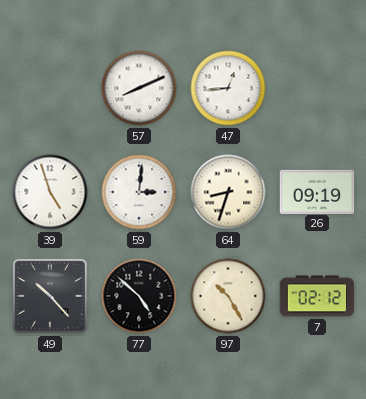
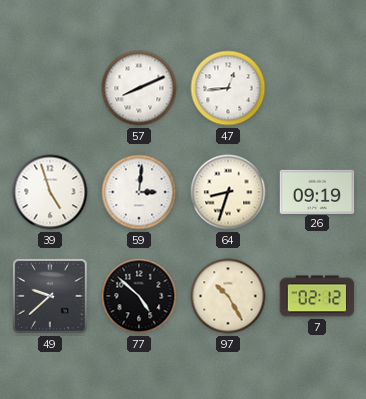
49: 10:23 -> 9:38 (50, 296)
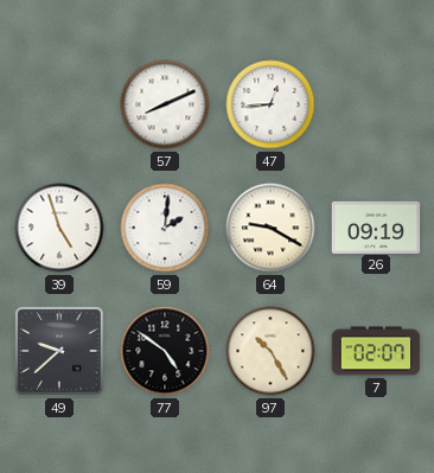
59: 3:01 -> 2:01 (165, 228)
64: 8:33 -> 9:20 (270, 228)
77: 4:52 -> 4:51 (165, 351)
7: 02:12 -> 02:07 (376, 351)
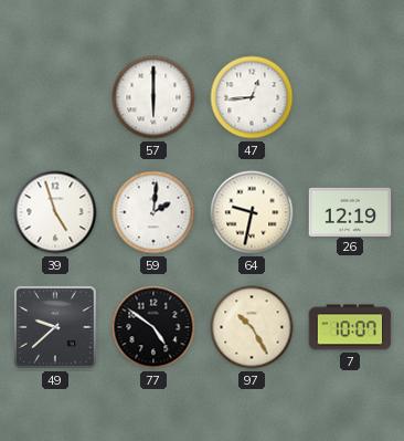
57: 8:11 -> 6:00 (153, 97)
64: 9:20 -> 9:32 (252, 212)
26: 09:19 -> 12:19 (350, 211)
7: 02:07 -> 10:07 (350, 327)
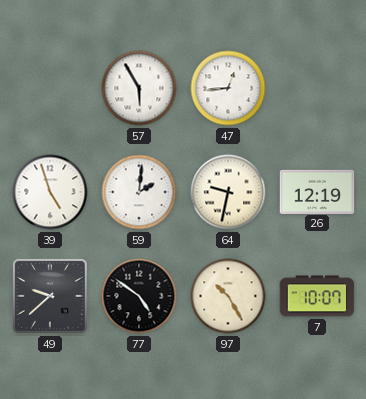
57: 6:00 -> 5:55 (139, 88)
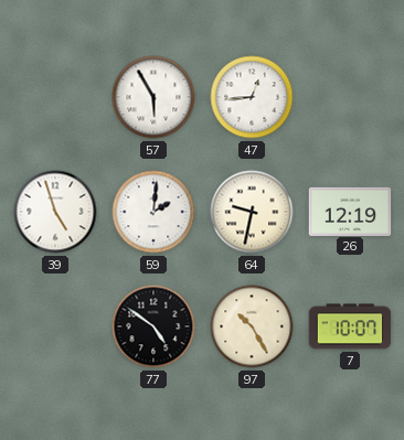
49: 9:38 -> none (50, 296)
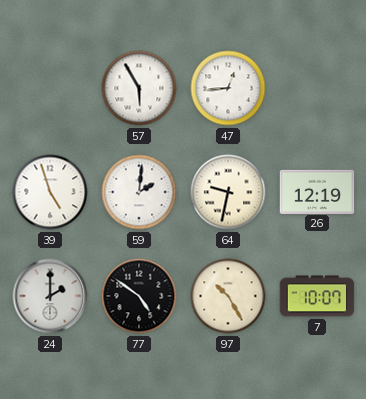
24: none -> 2:00 (50, 296)
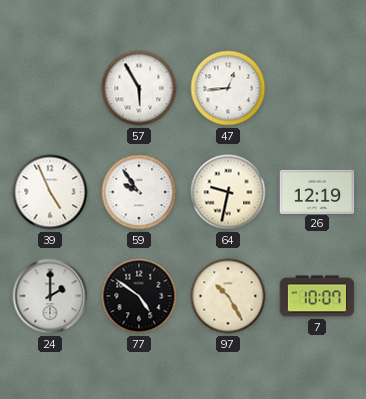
39: 4:57 -> 4:56 (50, 192)
59: 2:01 -> 9:54 (139, 192)
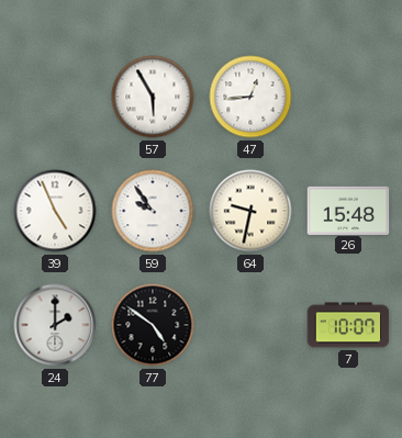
26: 12:19 -> 15:48 (348, 210)
97: 10:25 -> none (228, 296)
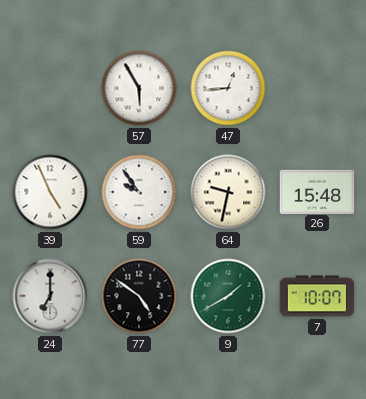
24: 2:00 -> 7:00 (50, 296)
9: none -> 1:40 (228, 296)
